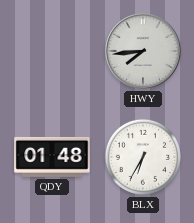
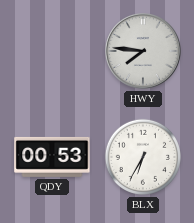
HWY: 7:44 -> 7:46 (144, 52)
QDY: 01:48 -> 00:53 (52, 157)
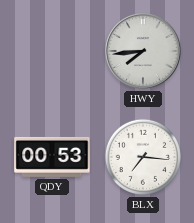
HWY: 7:46 -> 7:44 (144, 52)
BLX: 6:35 -> 7:16 (143, 157)
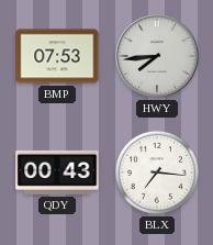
BMP: none -> 07:53 (57, 56)
QDY: 00:53 -> 00:43 (57, 172)
